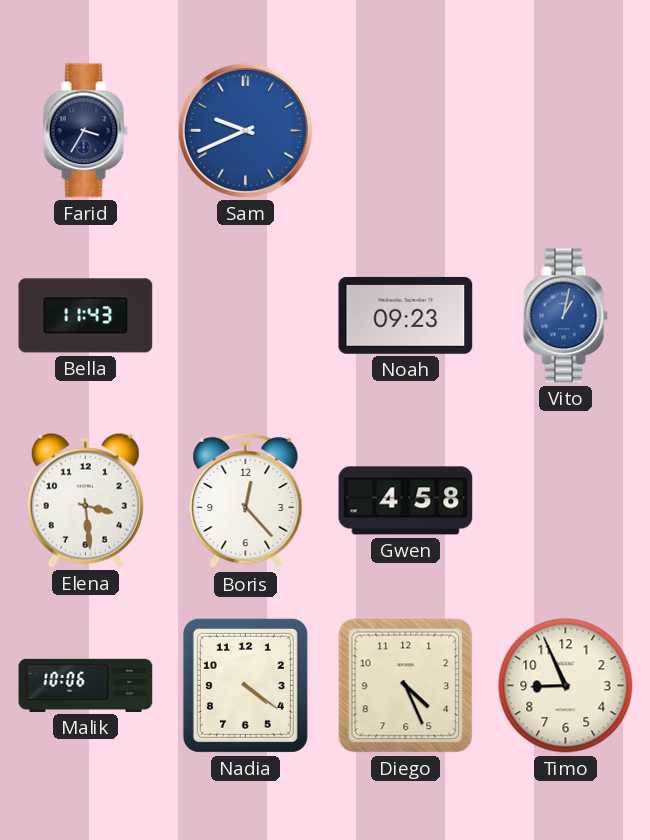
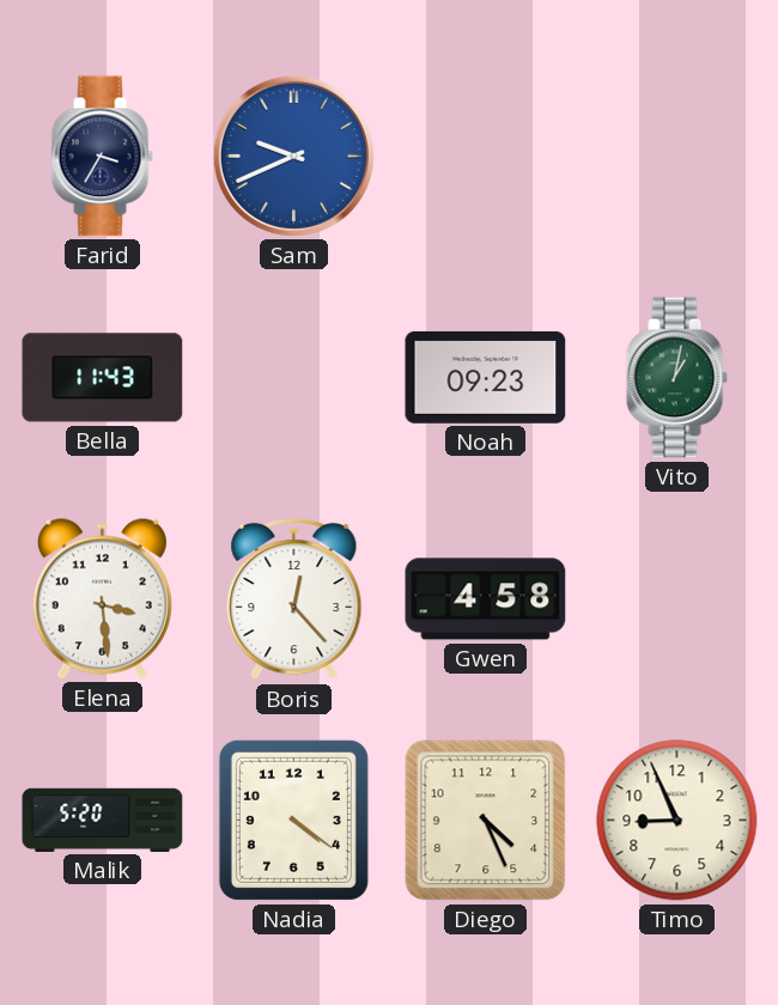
Vito dial: blue -> green (676, 378)
Malik: 10:06 -> 5:20 (103, 820)
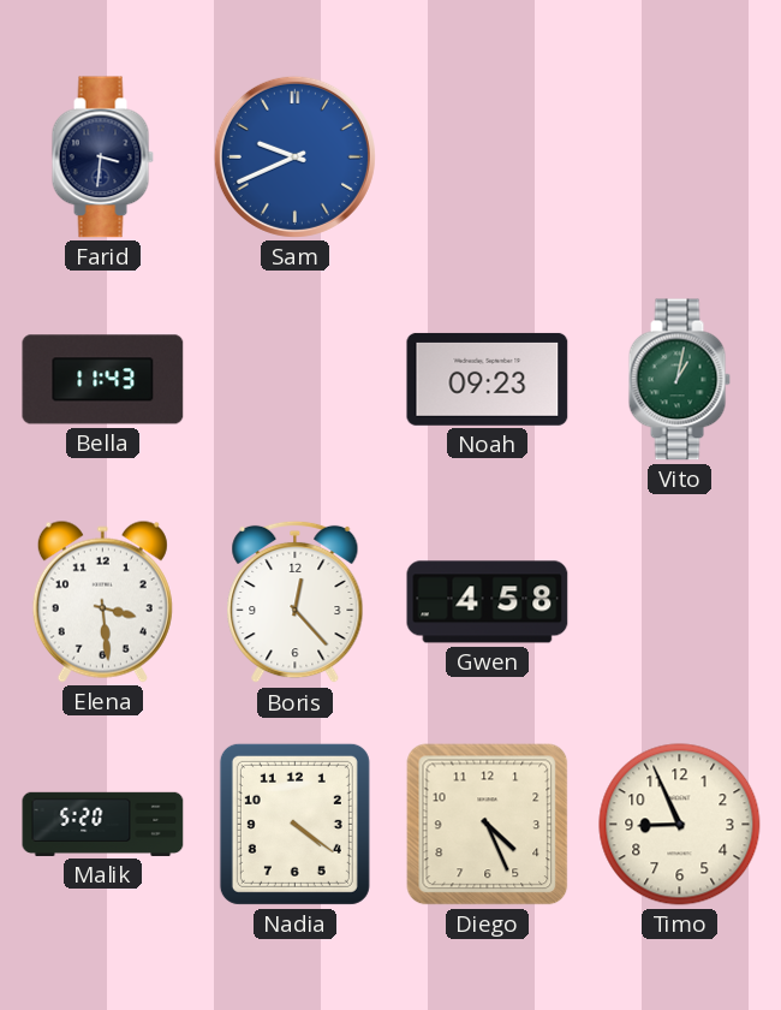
Farid: 3:35 -> 3:31 (102, 158)
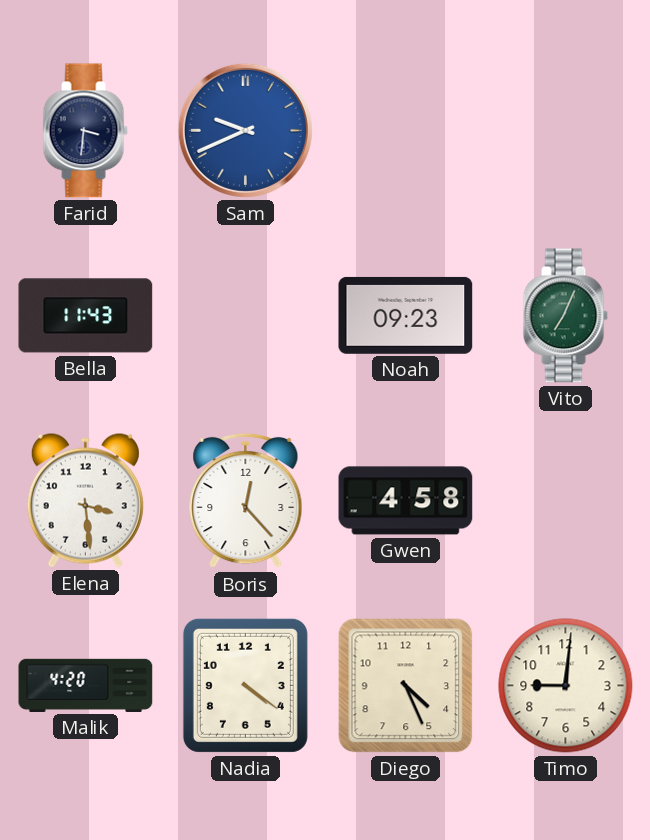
Vito: 1:02 -> 7:04 (565, 316)
Malik: 5:20 -> 4:20 (86, 685)
Timo: 8:56 -> 9:01 (566, 686)
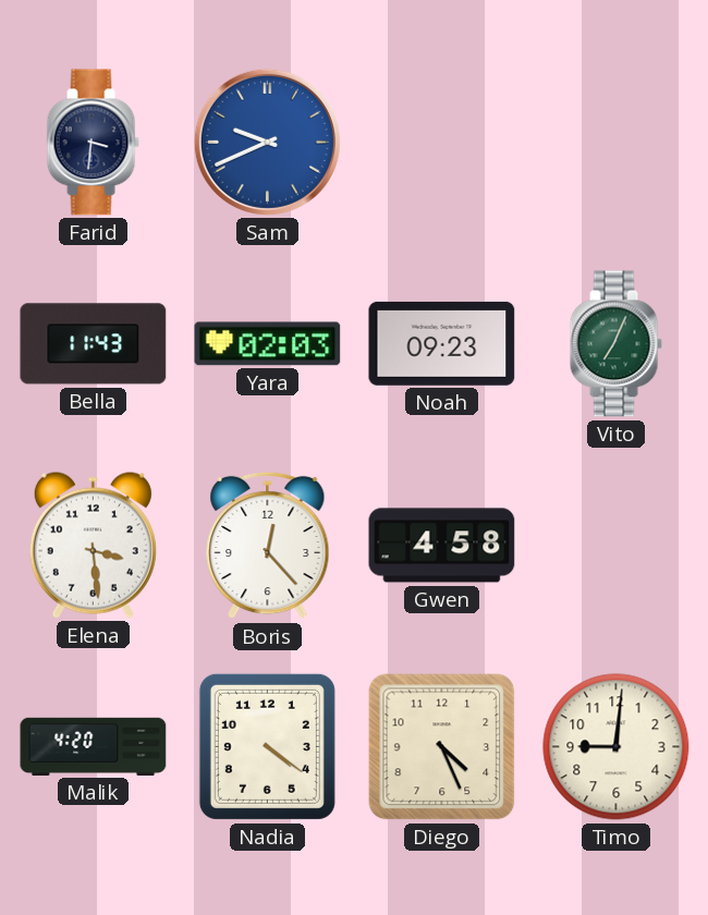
Yara: none -> 02:03 (268, 344)
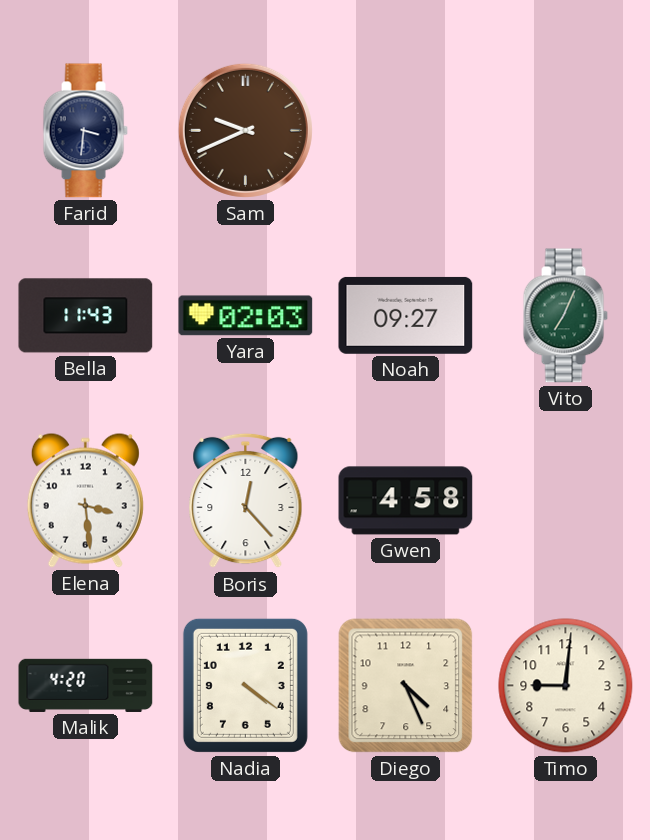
Sam dial: blue -> brown (245, 130)
Noah: 09:23 -> 09:27 (406, 315)
